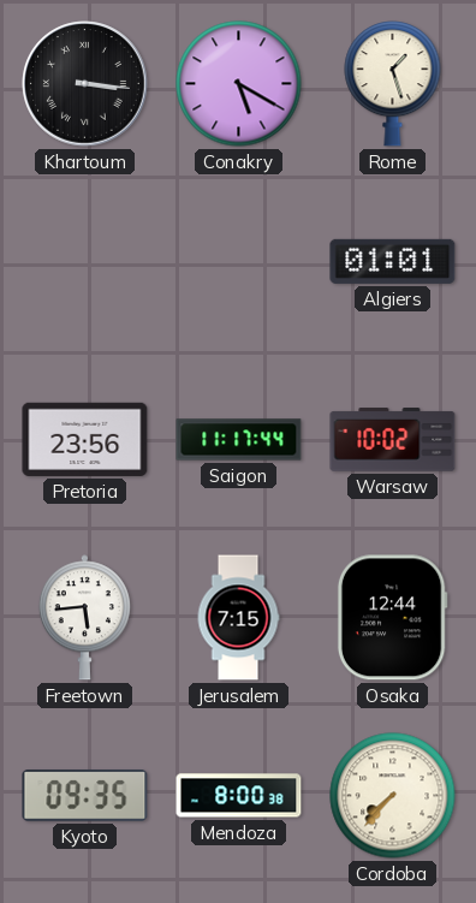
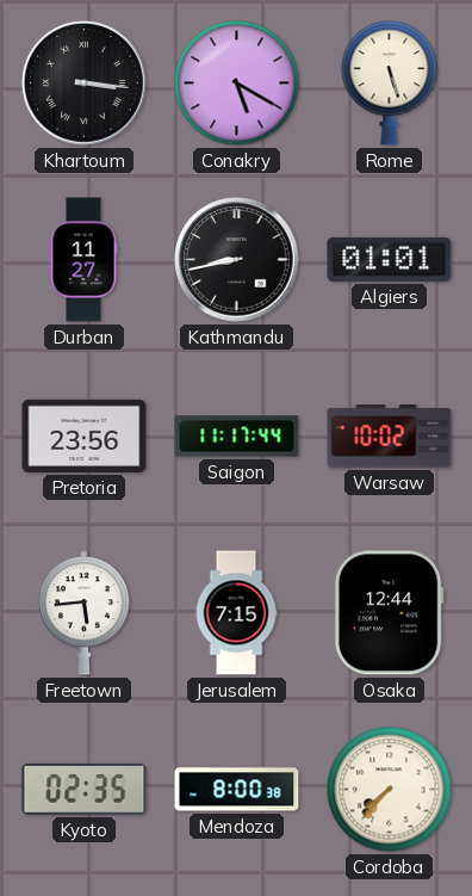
Rome: 1:27 -> 5:27 (390, 84)
Durban: none -> 11:27 (83, 260)
Kathmandu: none -> 8:43 (237, 260)
Kyoto: 09:35 -> 02:35 (85, 790)
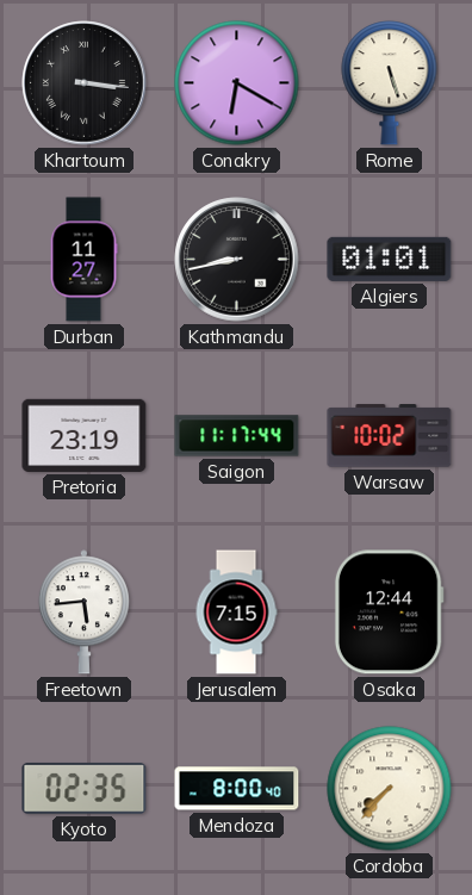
Conakry: 5:20 -> 6:20 (237, 83)
Pretoria: 23:56 -> 23:19 (85, 435)
Mendoza: 8:00:38 -> 8:00:40 (237, 789)
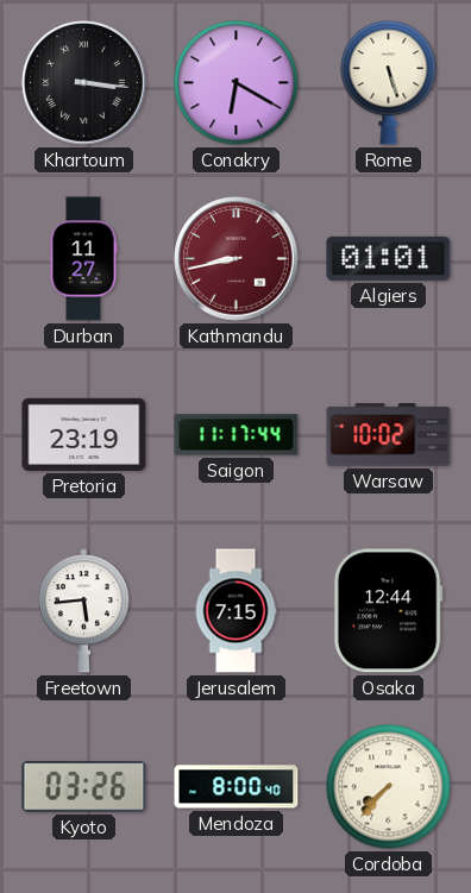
Kathmandu dial: black -> burgundy (237, 259)
Kyoto: 02:35 -> 03:26 (84, 787)
